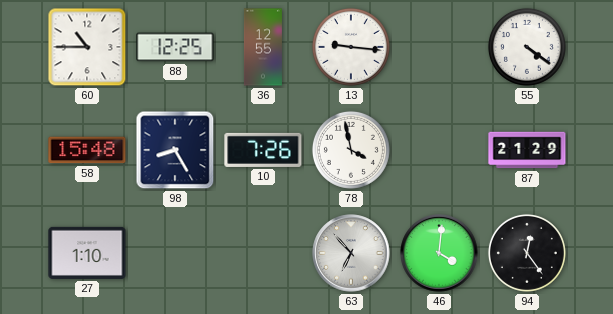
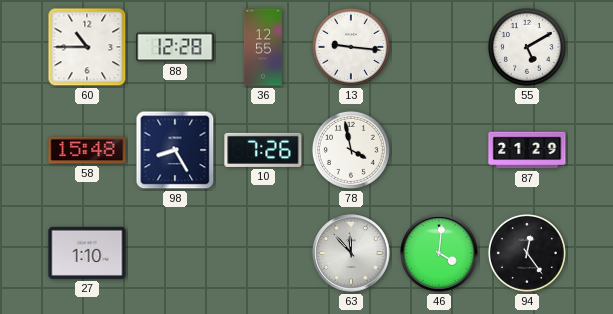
88: 12:25 -> 12:28 (175, 47)
55: 4:21 -> 5:10 (527, 47)
63: 6:53 -> 11:53 (351, 253)
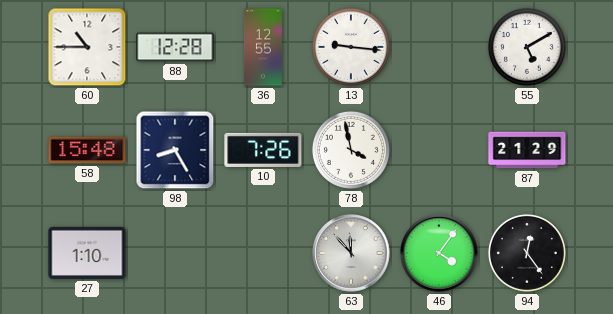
46: 4:01 -> 4:06 (439, 253)
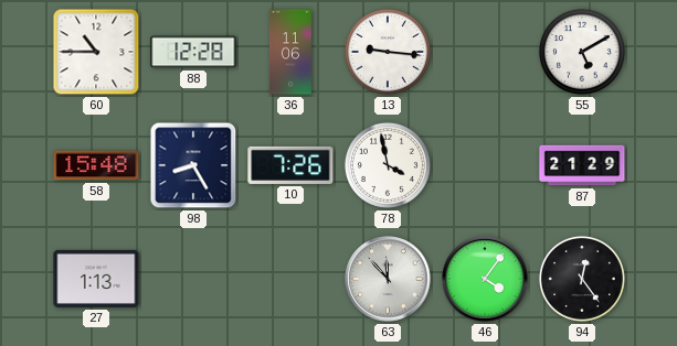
36: 12:55 -> 11:06 (290, 52)
27: 1:10 -> 1:13 (96, 279)
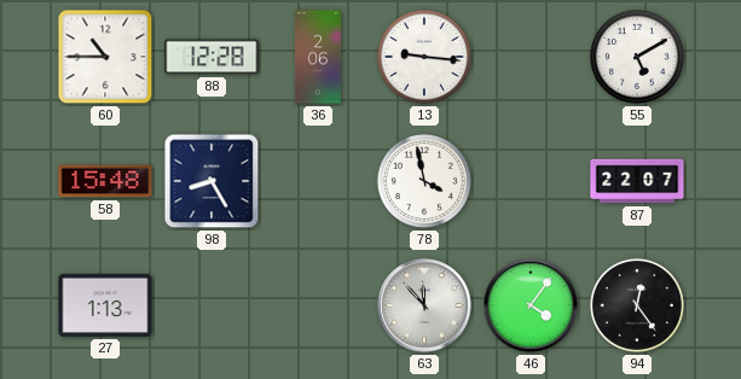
36: 11:06 -> 2:06 (318, 57)
10: 7:26 -> none (290, 165)
87: 21:29 -> 22:07 (637, 181)
